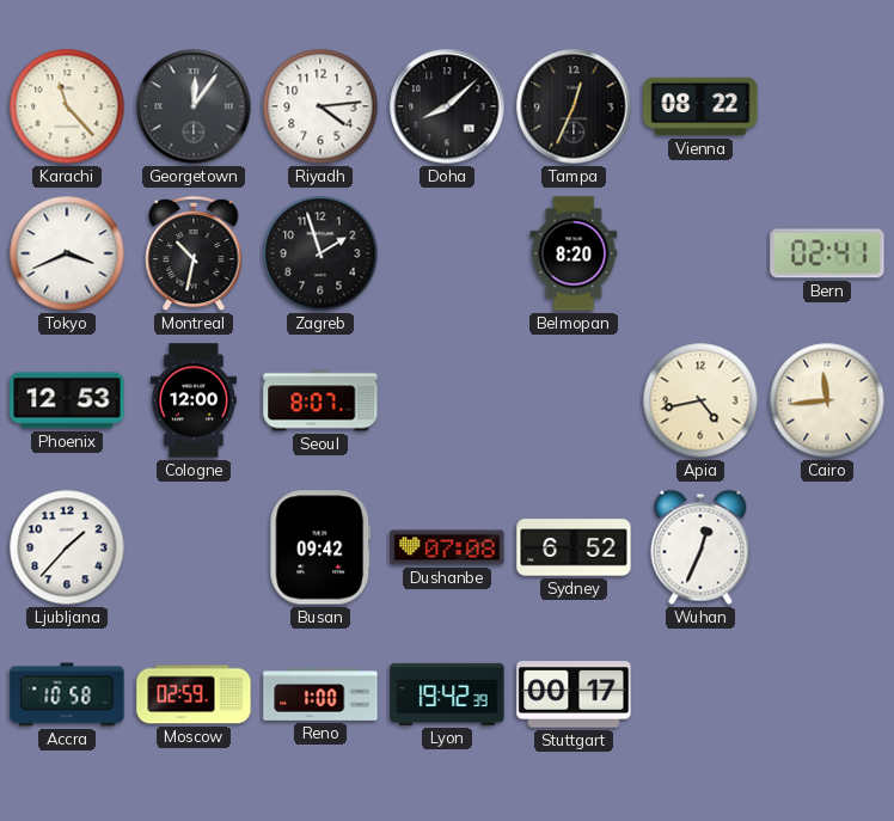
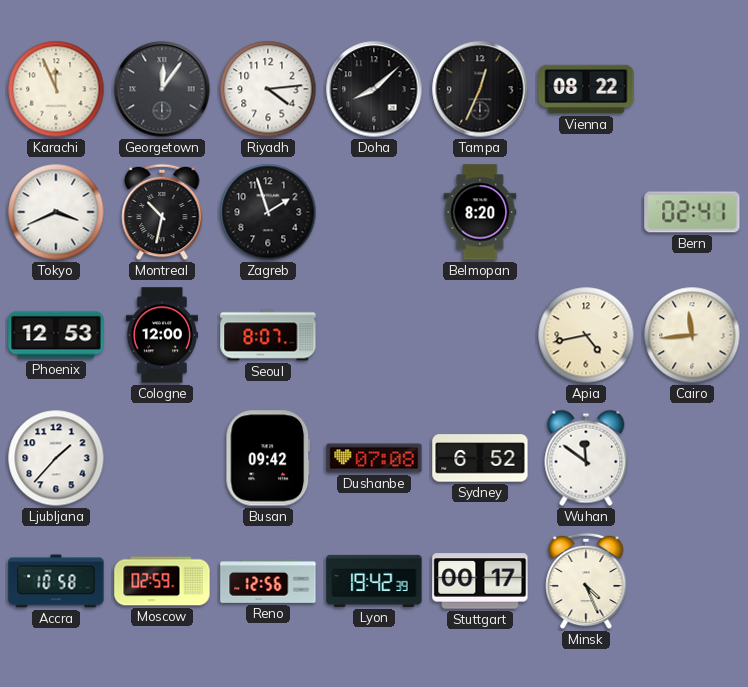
Karachi: 11:23 -> 11:56 (56, 89)
Wuhan: 12:34 -> 11:51 (586, 458)
Reno: 1:00 -> 12:56 (268, 581)
Minsk: none -> 4:26 (586, 581)
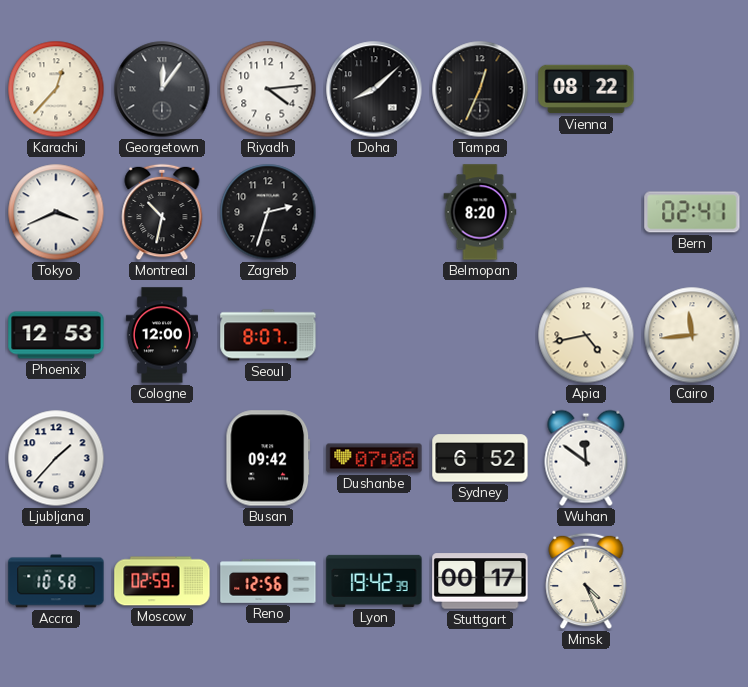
Karachi: 11:56 -> 12:37 (56, 89)
Zagreb: 1:57 -> 2:33 (268, 212)
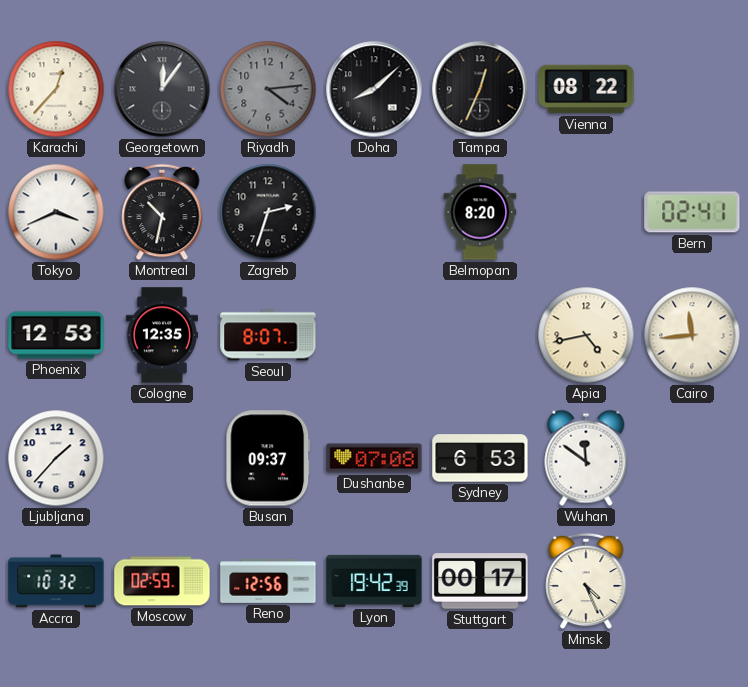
Riyadh dial: white -> grey (268, 89)
Cologne: 12:00 -> 12:35 (162, 335)
Busan: 09:42 -> 09:37 (268, 458)
Sydney: 6:52 -> 6:53 (480, 458)
Accra: 10:58 -> 10:32 (56, 581)
